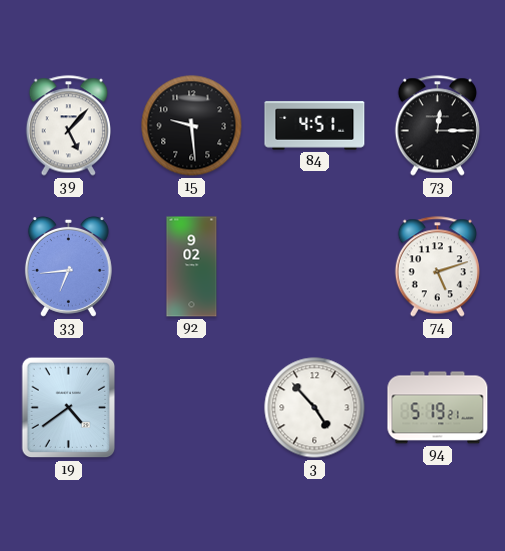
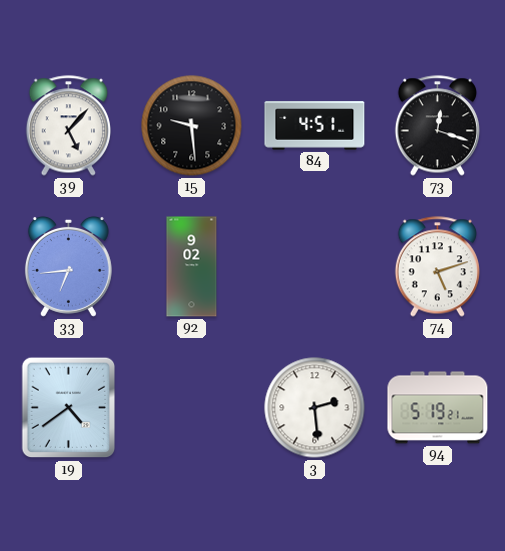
73: 12:15 -> 12:18 (437, 126)
3: 4:53 -> 2:29 (315, 408)
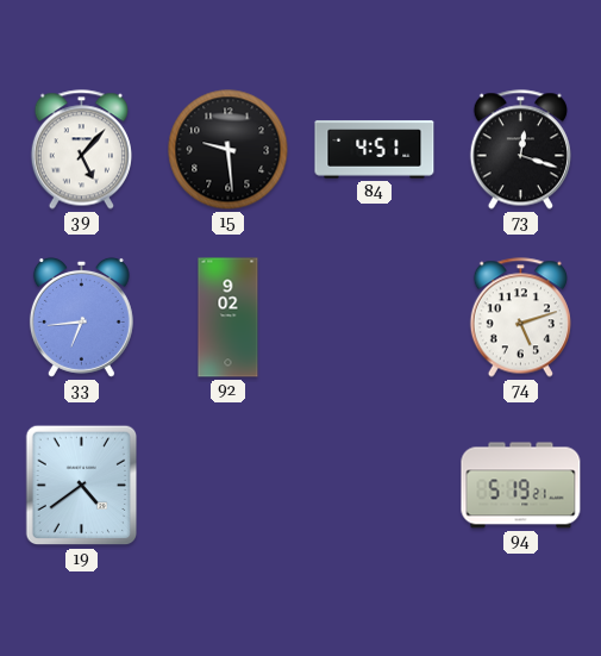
3: 2:29 -> none (315, 408)
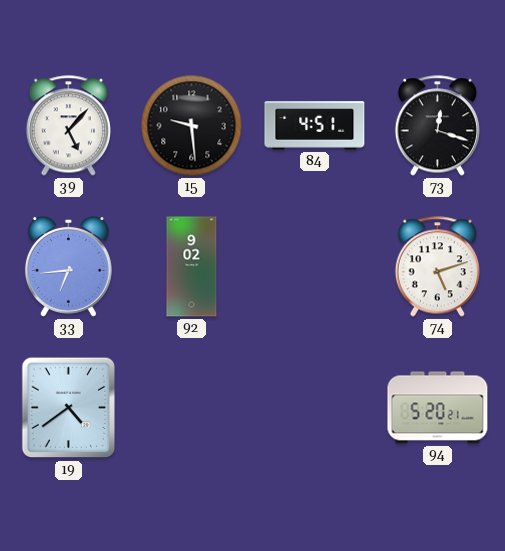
94: 5:19 -> 5:20 (438, 408)
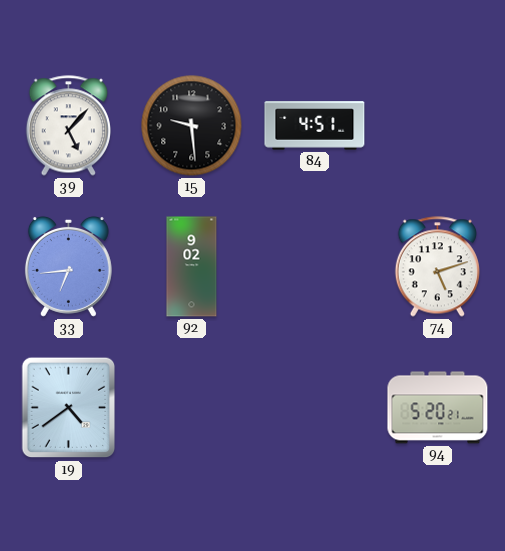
73: 12:18 -> none (437, 126)
